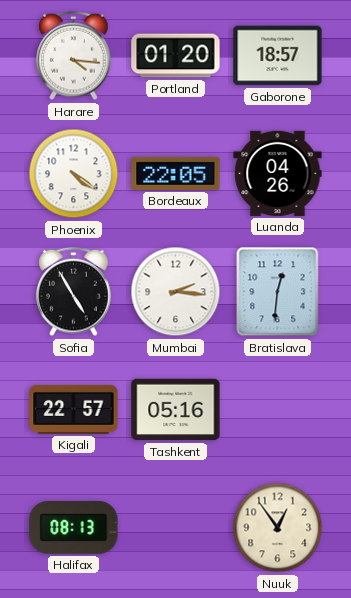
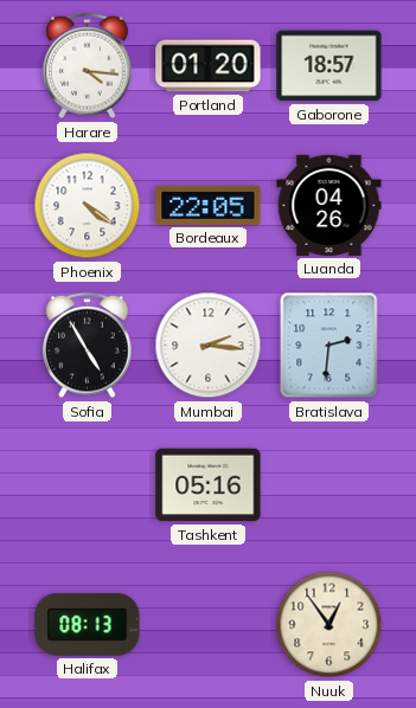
Bratislava: 12:31 -> 2:31 (329, 346)
Kigali: 22:57 -> none (74, 409)
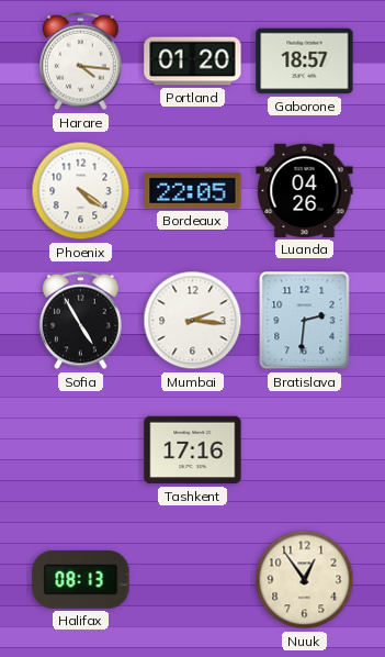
Tashkent: 05:16 -> 17:16 (193, 450)
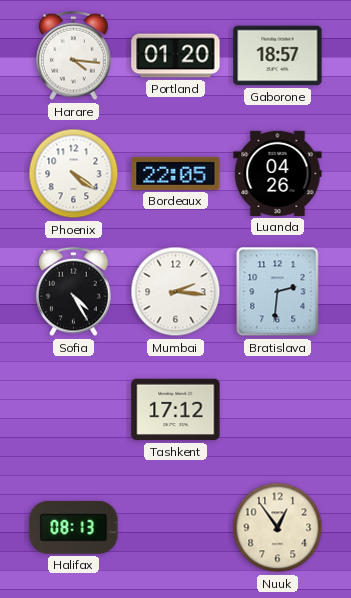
Sofia: 4:55 -> 4:25 (74, 292)
Tashkent: 17:16 -> 17:12 (176, 410)
